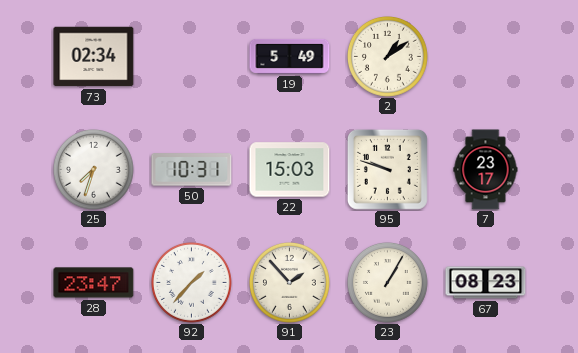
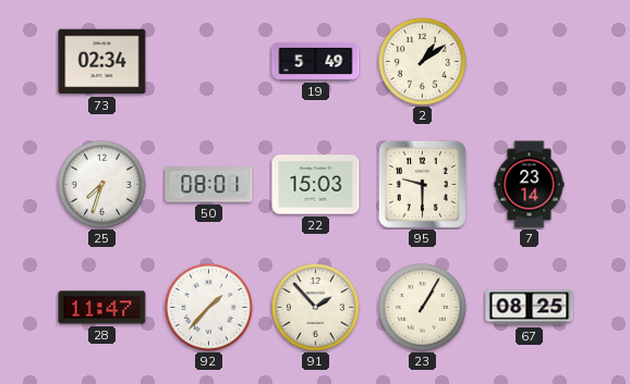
50: 10:31 -> 08:01 (209, 185)
95: 9:48 -> 9:30 (422, 184)
7: 23:17 -> 23:14 (530, 185)
28: 23:47 -> 11:47 (102, 308)
67: 08:23 -> 08:25 (530, 308)
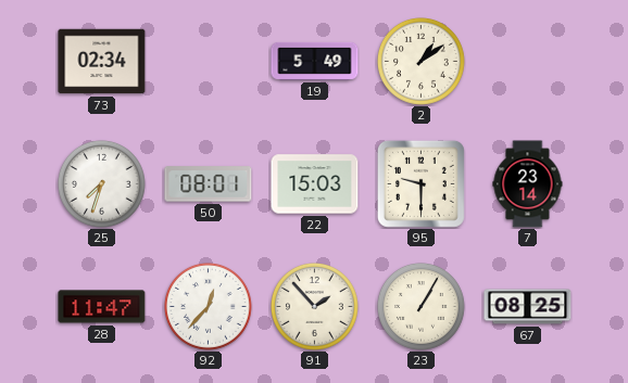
92: 1:37 -> 12:37 (209, 307)
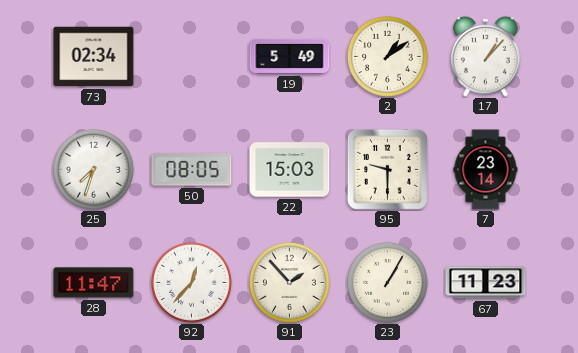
17: none -> 1:07 (486, 56)
50: 08:01 -> 08:05 (192, 170)
67: 08:25 -> 11:23 (486, 283)
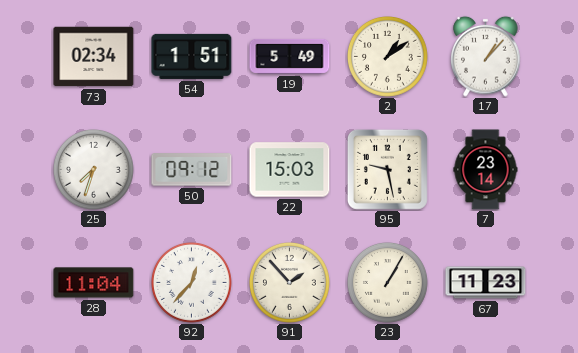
54: none -> 1:51 (192, 56)
50: 08:05 -> 09:12 (192, 170)
95: 9:30 -> 9:28 (387, 169)
28: 11:47 -> 11:04 (94, 283)
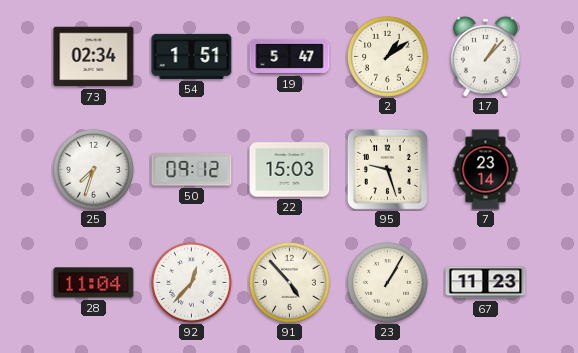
19: 5:49 -> 5:47 (290, 56)
95: 9:28 -> 9:27 (387, 169)
91: 1:53 -> 4:53 (290, 283)
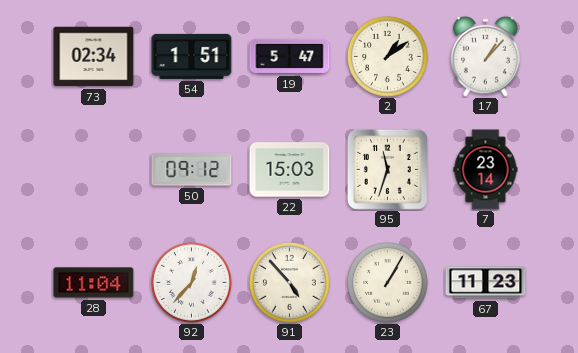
25: 7:33 -> none (94, 170)
95: 9:27 -> 11:33 (387, 169)
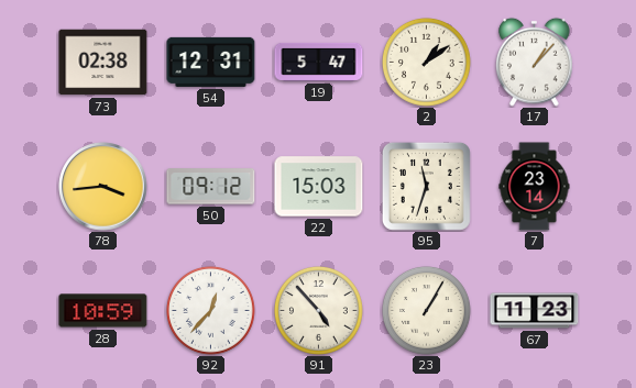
73: 02:34 -> 02:38 (103, 63)
54: 1:51 -> 12:31 (211, 62)
78: none -> 3:44 (103, 187)
28: 11:04 -> 10:59 (103, 311)
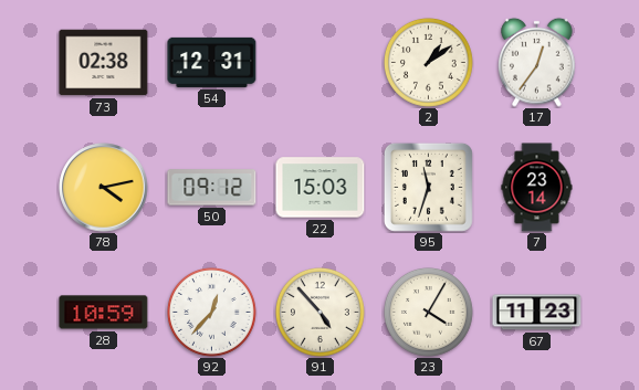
19: 5:47 -> none (319, 62)
17: 1:07 -> 12:36 (537, 62)
78: 3:44 -> 4:13 (104, 188)
23: 1:05 -> 4:05 (429, 313)
